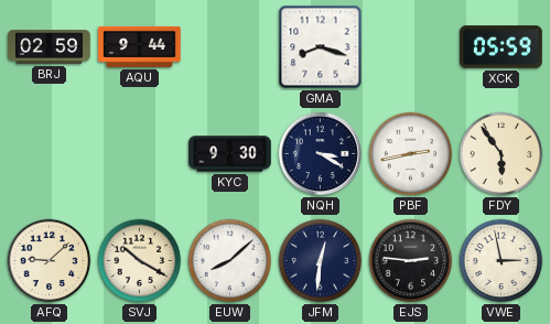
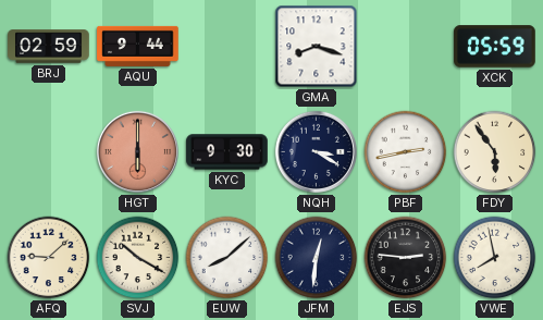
HGT: none -> 6:00 (137, 151)
VWE: 2:58 -> 7:58 (495, 258)
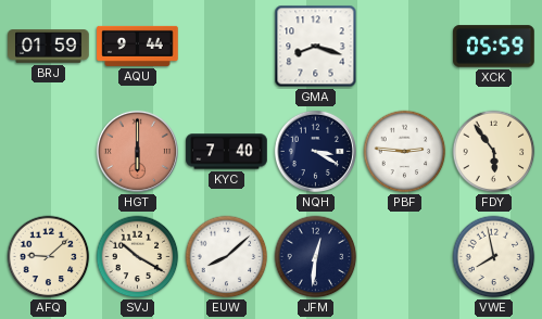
BRJ: 02:59 -> 01:59 (49, 47)
KYC: 9:30 -> 7:40 (227, 152)
PBF: 2:43 -> 2:46 (405, 152)
EJS: 2:46 -> none (406, 258)
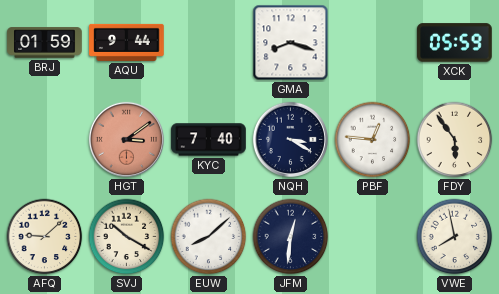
HGT: 6:00 -> 3:09 (126, 139)
PBF: 2:46 -> 12:46 (373, 140)
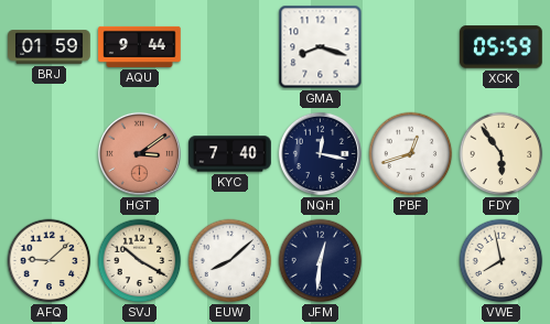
NQH: 3:20 -> 12:17 (320, 153)
PBF: 12:46 -> 12:42 (411, 154)
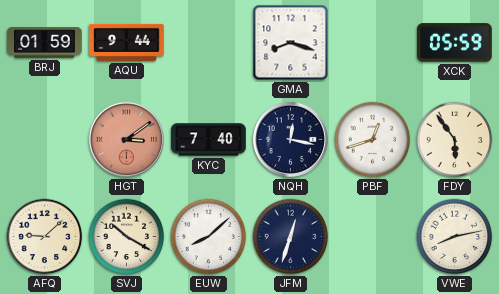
JFM: 12:31 -> 12:33 (291, 237)
VWE: 7:58 -> 8:13 (455, 237)
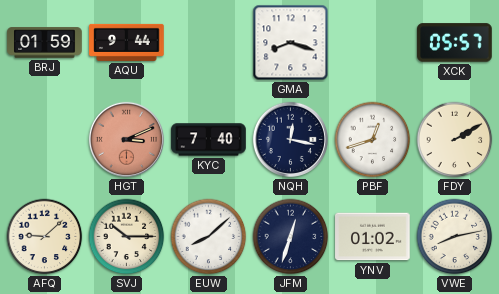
XCK: 05:59 -> 05:57 (455, 43)
HGT: 3:09 -> 3:11 (126, 139)
FDY: 5:54 -> 2:10 (455, 140)
SVJ: 10:20 -> 10:15 (127, 237)
YNV: none -> 01:02 (373, 237)
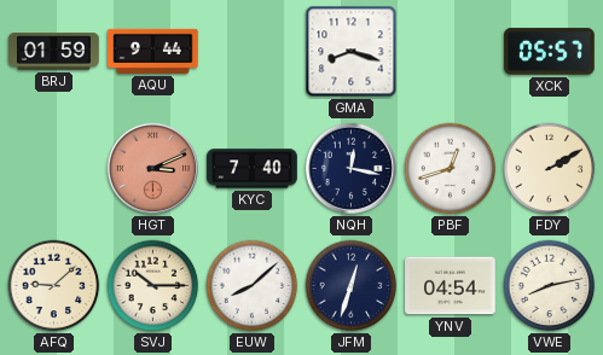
YNV: 01:02 -> 04:54 (451, 286)
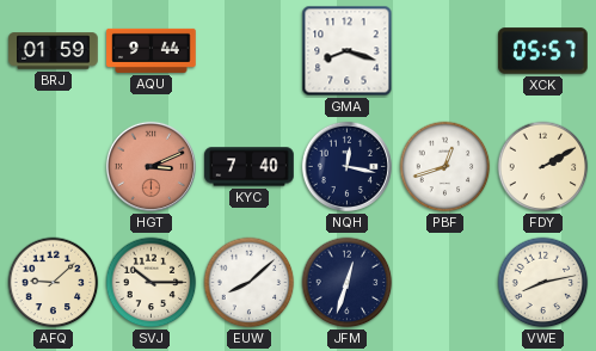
YNV: 04:54 -> none (451, 286)
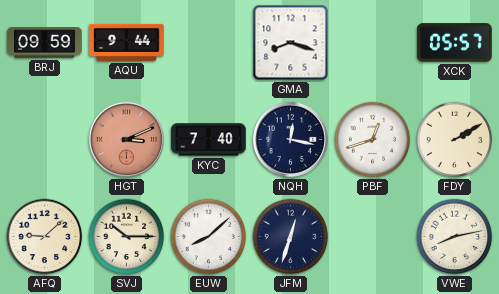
BRJ: 01:59 -> 09:59 (45, 43)
